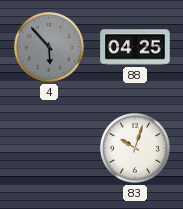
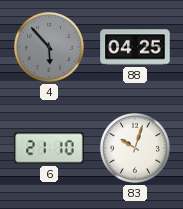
6: none -> 21:10 (49, 148)
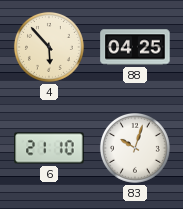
4 dial: grey -> cream (49, 47)
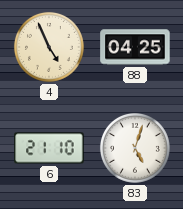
4: 5:53 -> 4:56 (49, 47)
83: 10:03 -> 5:03 (135, 148)
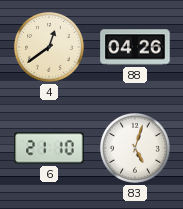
4: 4:56 -> 12:39 (49, 47)
88: 04:25 -> 04:26 (135, 47)
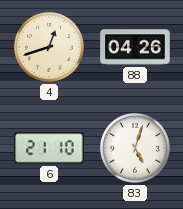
4: 12:39 -> 12:42 (49, 47)
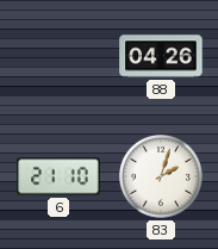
4: 12:42 -> none (49, 47)
83: 5:03 -> 2:03 (161, 176)
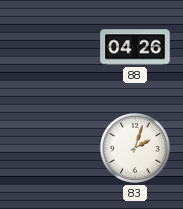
6: 21:10 -> none (58, 176)
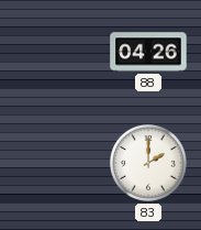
83: 2:03 -> 2:00 (148, 163)
